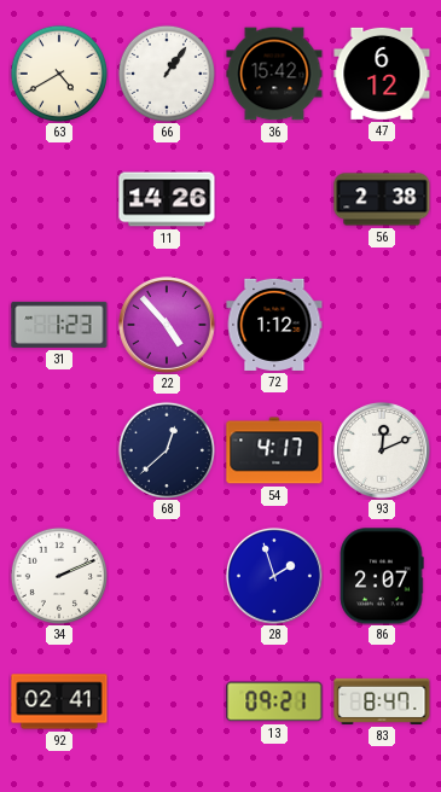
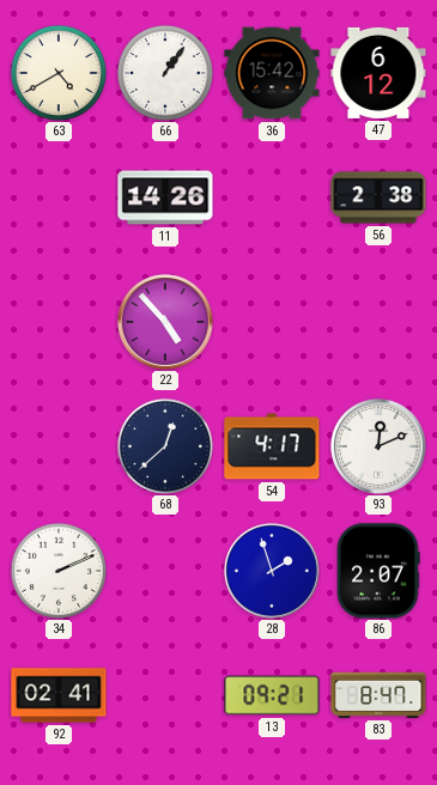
31: 1:23 -> none (59, 325)
72: 1:12 -> none (274, 325)
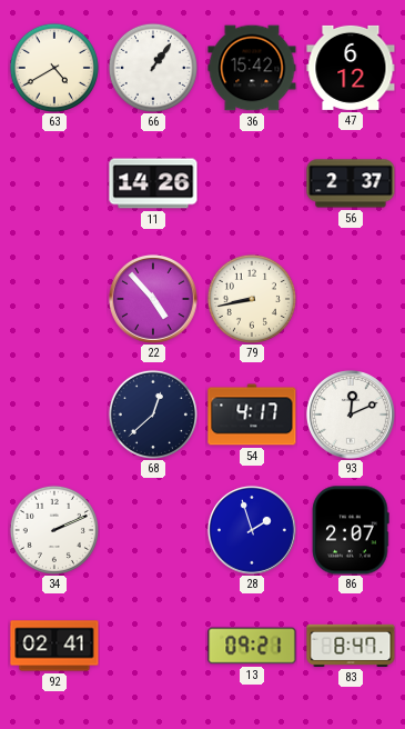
56: 2:38 -> 2:37 (351, 183)
79: none -> 8:43 (252, 299)
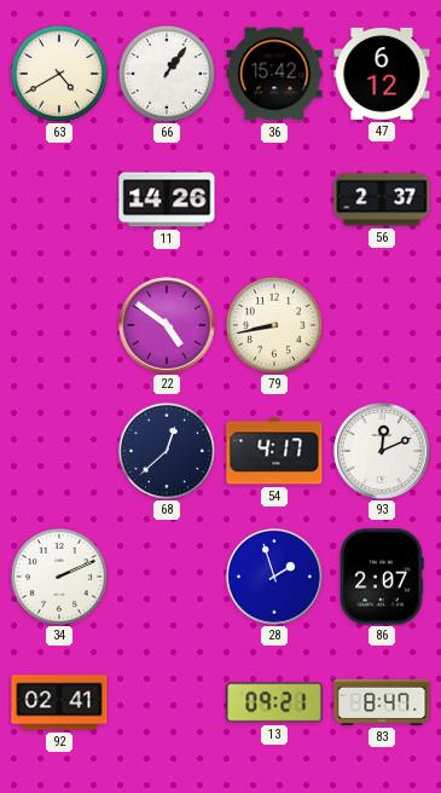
22: 4:53 -> 4:51 (167, 325)
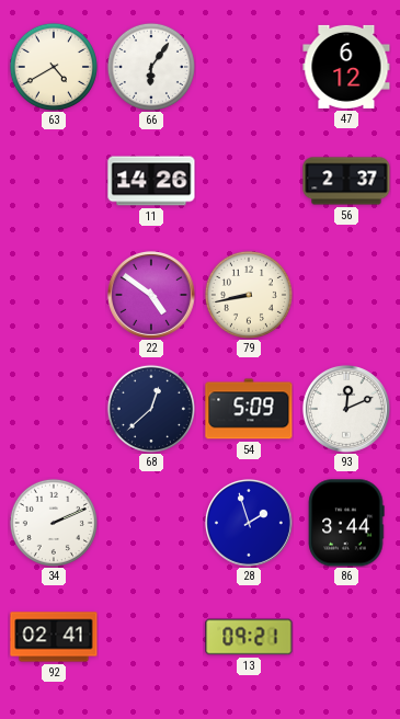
66: 1:06 -> 6:06 (151, 67)
36: 15:42 -> none (274, 74)
54: 4:17 -> 5:09 (249, 409)
86: 2:07 -> 3:44 (346, 523)
83: 8:47 -> none (382, 702)
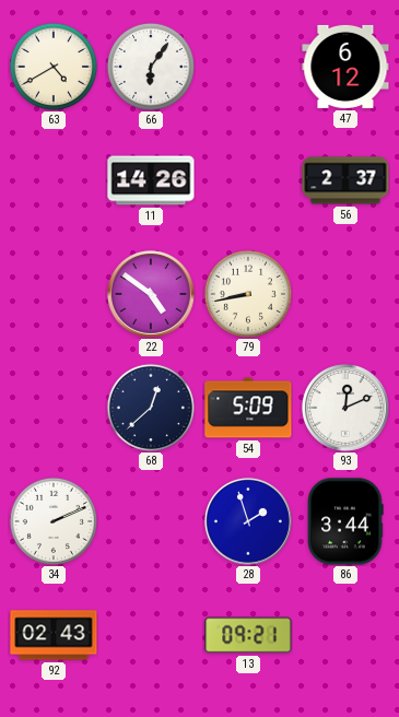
92: 02:41 -> 02:43 (54, 635)
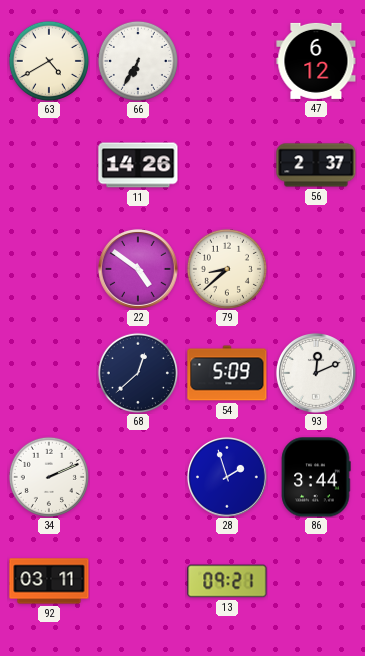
66: 6:06 -> 6:35 (138, 61)
79: 8:43 -> 8:38 (227, 269)
92: 02:43 -> 03:11 (49, 581)
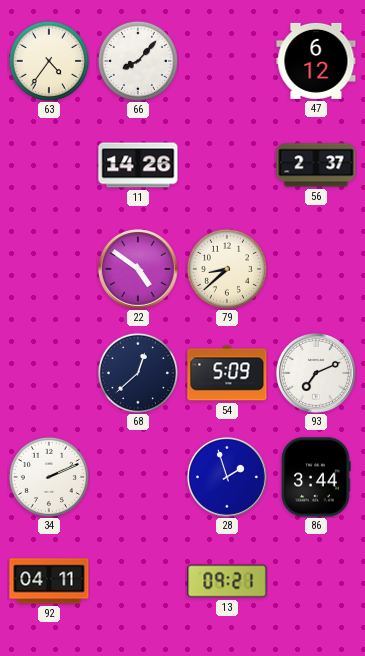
63: 4:40 -> 4:36 (49, 61)
66: 6:35 -> 8:07 (138, 61)
93: 12:11 -> 7:11 (316, 373)
92: 03:11 -> 04:11 (49, 581)
